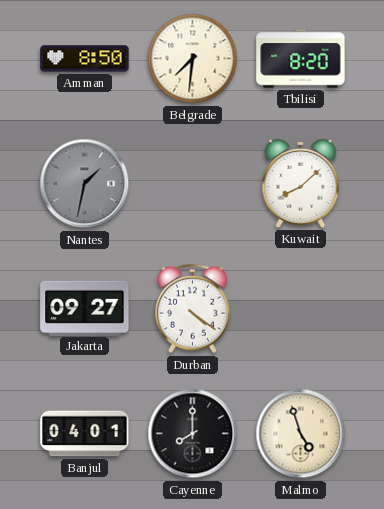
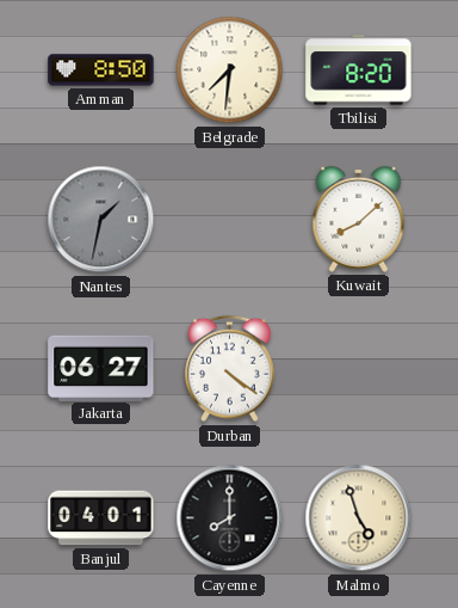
Jakarta: 09:27 -> 06:27 (101, 368)
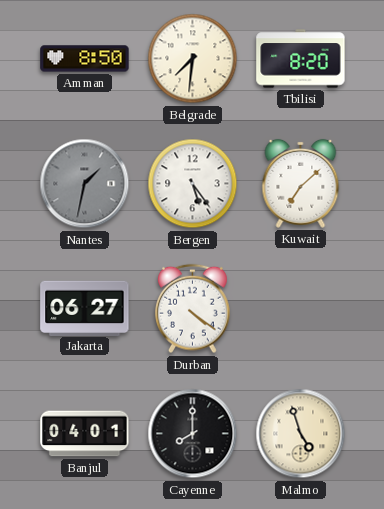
Bergen: none -> 5:24 (193, 184)
Kuwait: 8:08 -> 7:08 (301, 183)
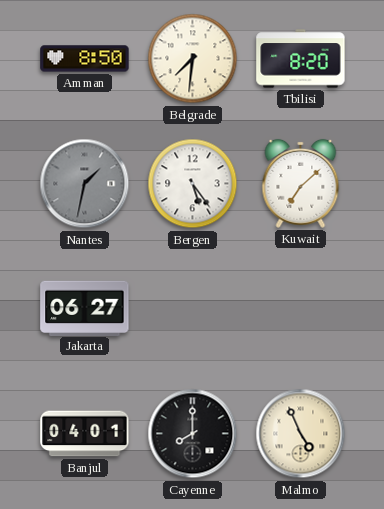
Durban: 4:21 -> none (193, 309)
Malmo: 4:57 -> 4:56 (301, 434)
